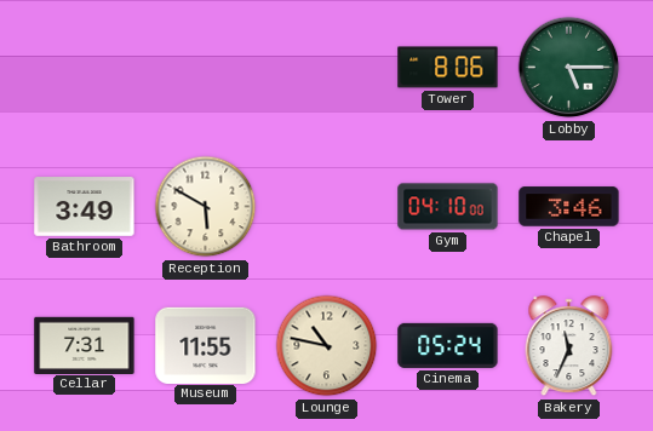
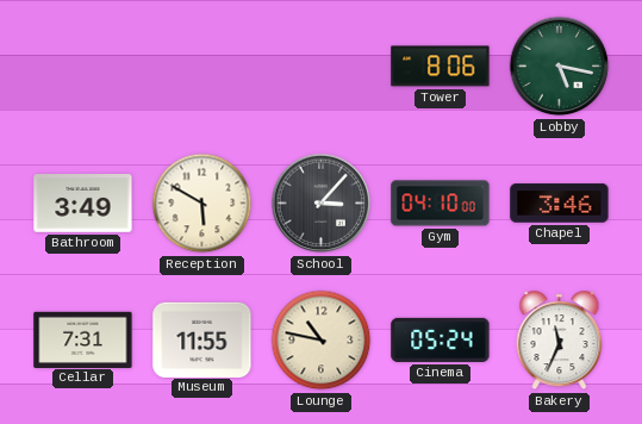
Lobby: 5:15 -> 5:17 (560, 67)
School: none -> 3:07 (322, 204)
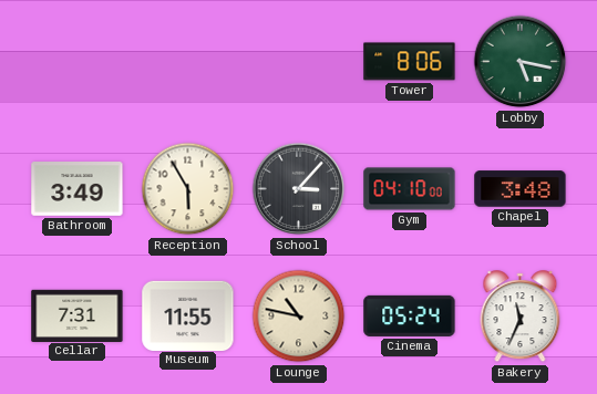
Reception: 5:50 -> 5:55 (188, 189)
Chapel: 3:46 -> 3:48 (521, 189)
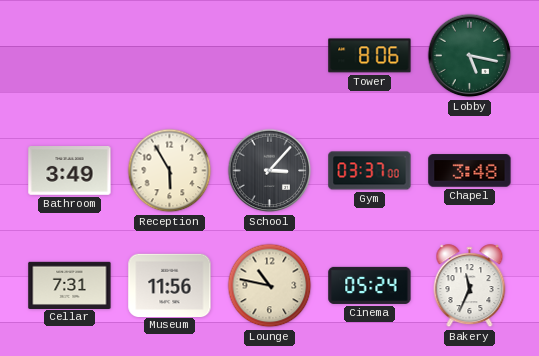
Gym: 04:10 -> 03:37 (370, 171)
Museum: 11:55 -> 11:56 (170, 285)
